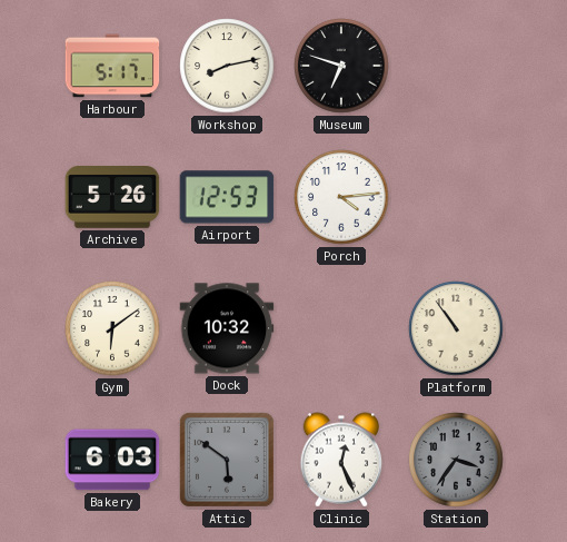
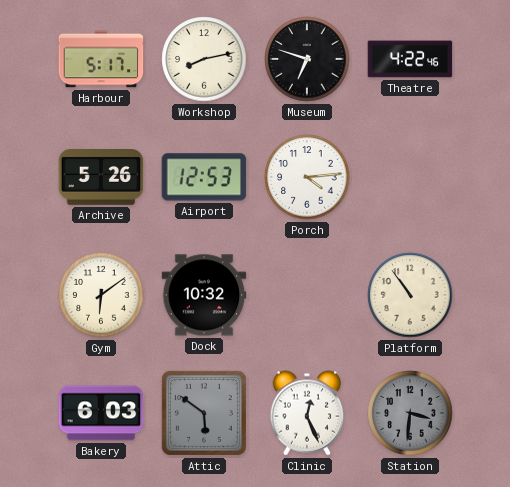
Theatre: none -> 4:22 (410, 59)
Station: 3:36 -> 3:31 (410, 413)
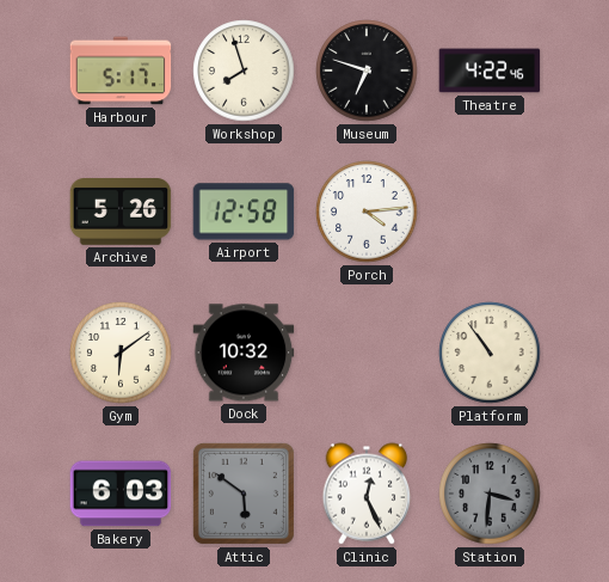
Workshop: 8:13 -> 7:57 (244, 71)
Airport: 12:53 -> 12:58 (244, 212)
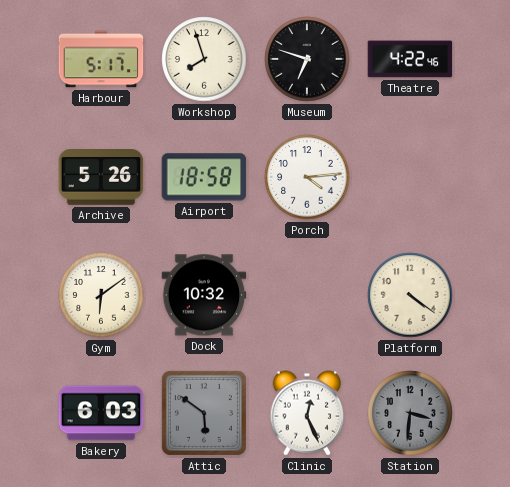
Airport: 12:58 -> 18:58 (204, 177)
Platform: 10:54 -> 4:21 (410, 295)
